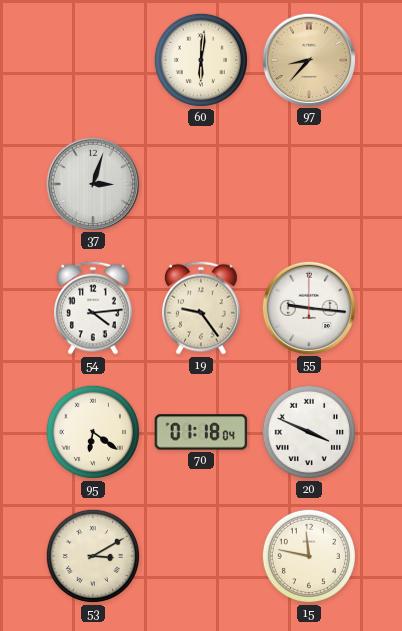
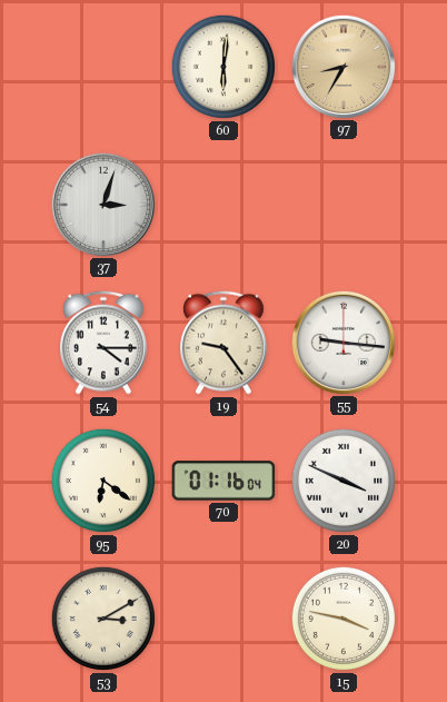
97: 8:37 -> 8:35 (342, 66)
54: 4:14 -> 4:15 (105, 343)
70: 01:18 -> 01:16 (223, 481)
15: 11:47 -> 3:47 (344, 619)
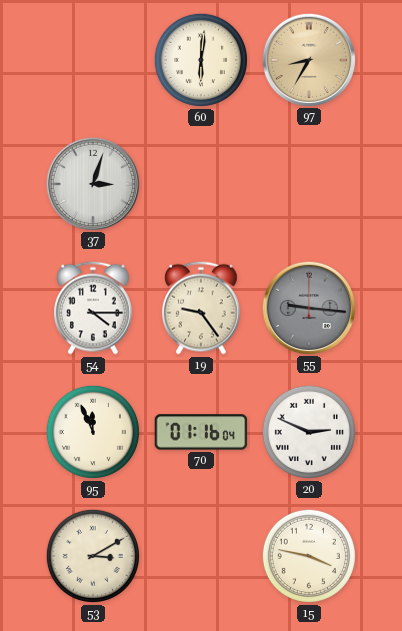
55 dial: white -> grey (308, 307)
95: 6:21 -> 11:56 (93, 432)
20: 3:49 -> 2:49 (309, 432)
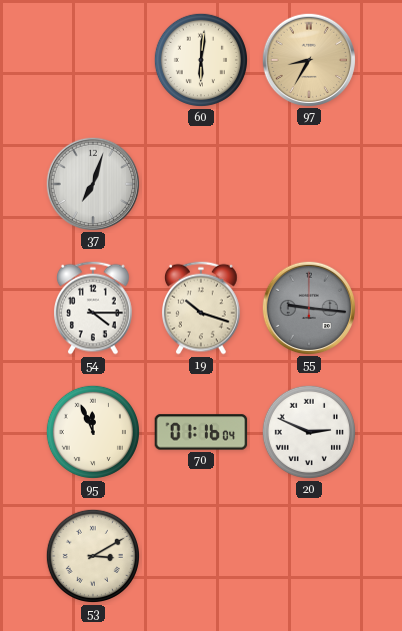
37: 3:03 -> 7:03 (92, 183)
19: 9:24 -> 10:18 (202, 308)
15: 3:47 -> none (309, 556)
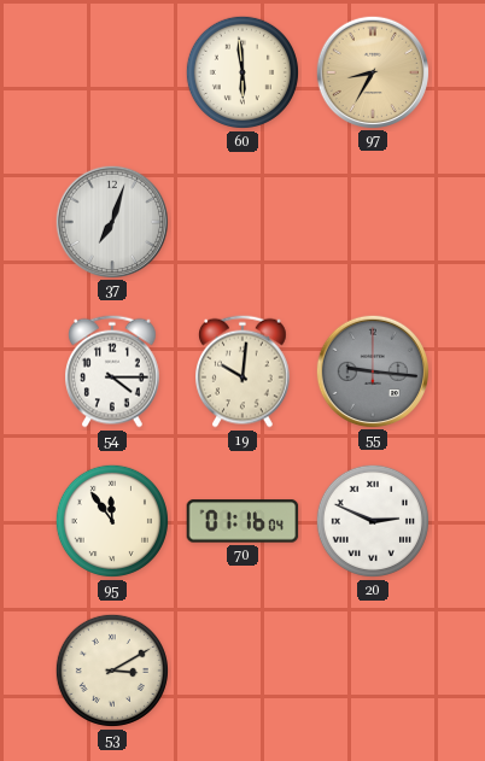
60: 6:01 -> 5:59 (242, 72)
19: 10:18 -> 10:01 (244, 371)
95: 11:56 -> 11:54 (112, 521)
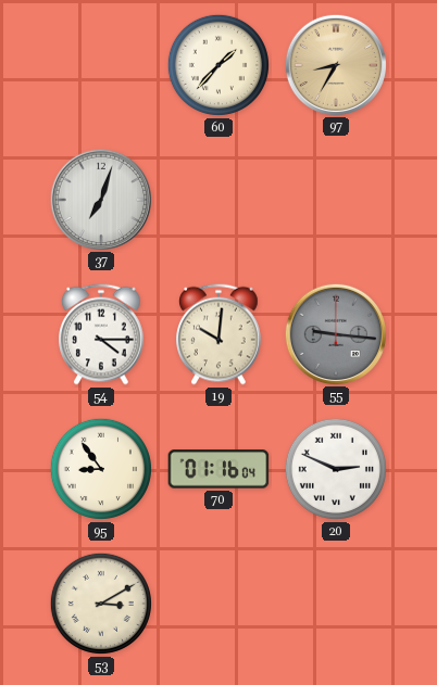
60: 5:59 -> 1:37 (218, 65)
95: 11:54 -> 8:54 (101, 469)
